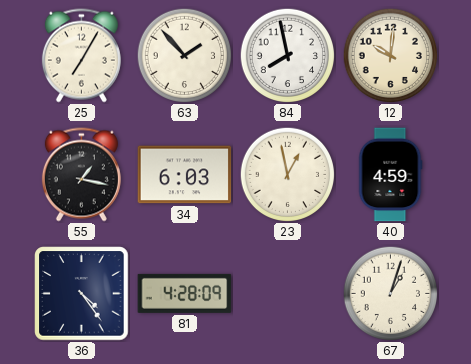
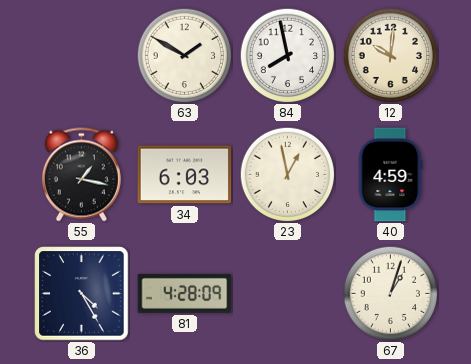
25: 7:05 -> none (81, 56)
63: 1:53 -> 1:50 (184, 55)
36: 4:24 -> 4:25 (82, 294)
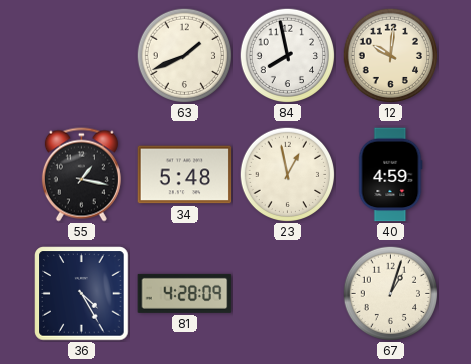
63: 1:50 -> 1:41 (184, 55)
34: 6:03 -> 5:48 (185, 175)
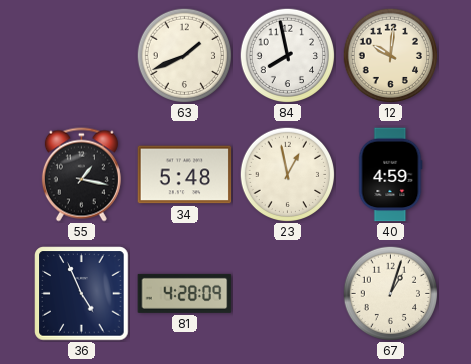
36: 4:25 -> 4:56 (82, 294)
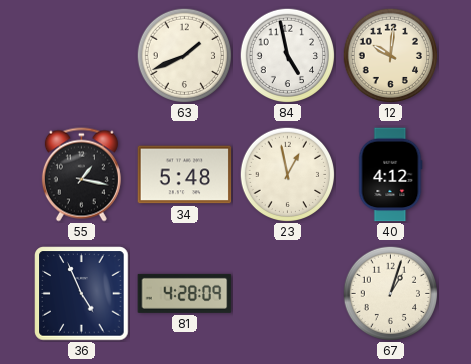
84: 7:58 -> 4:58 (287, 55)
40: 4:59 -> 4:12 (390, 175)
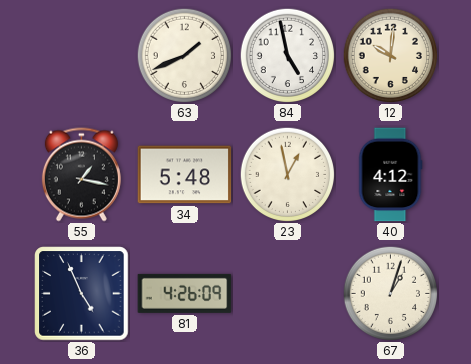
81: 4:28 -> 4:26 (185, 293)
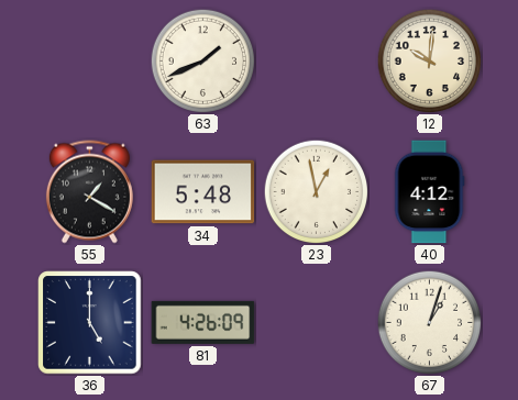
84: 4:58 -> none (287, 55)
55: 1:17 -> 1:20 (89, 192)
36: 4:56 -> 5:00 (90, 323)
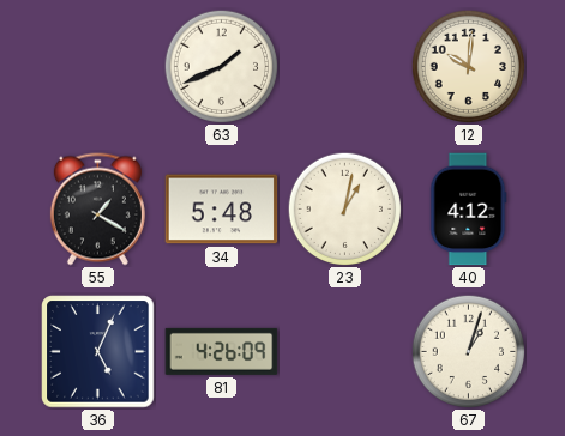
23: 12:58 -> 1:02 (344, 208)
36: 5:00 -> 5:04 (98, 352)
